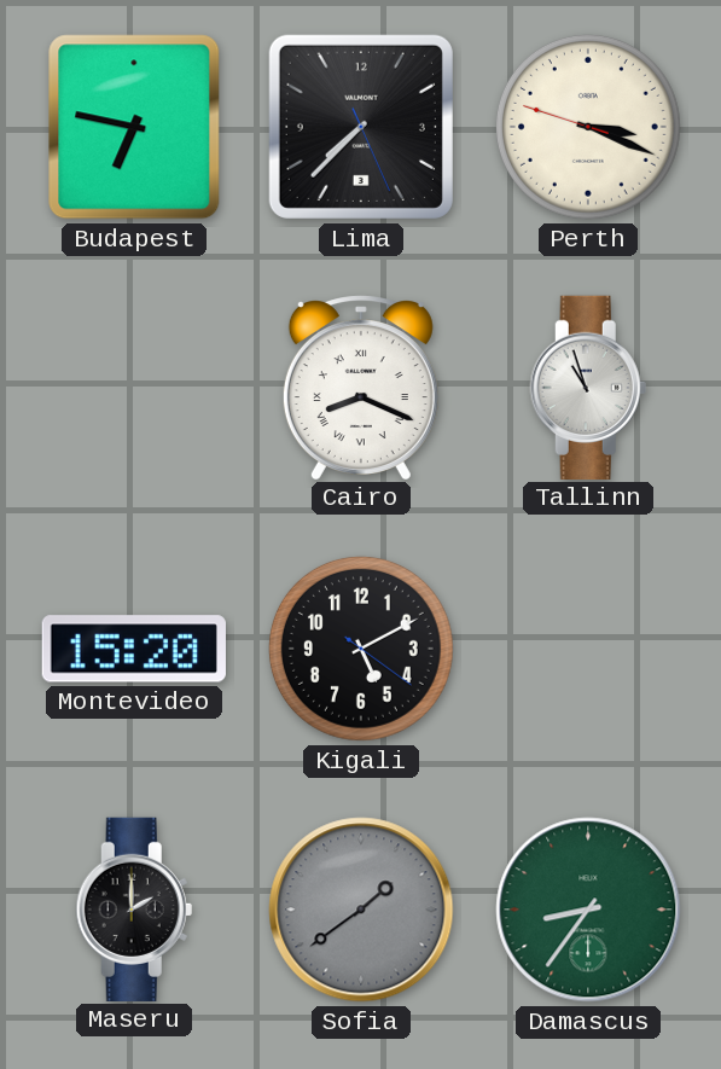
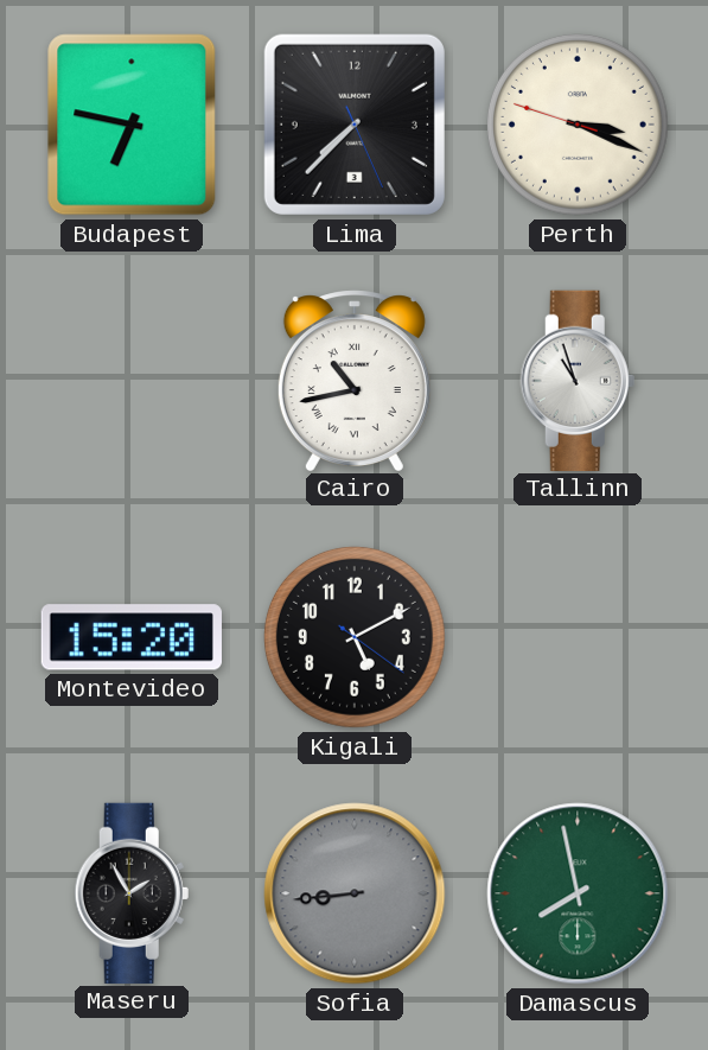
Cairo: 8:19 -> 10:43 (355, 380)
Maseru: 2:00 -> 1:55 (132, 892)
Sofia: 1:39 -> 8:44 (355, 893)
Damascus: 8:36 -> 7:58 (578, 893)
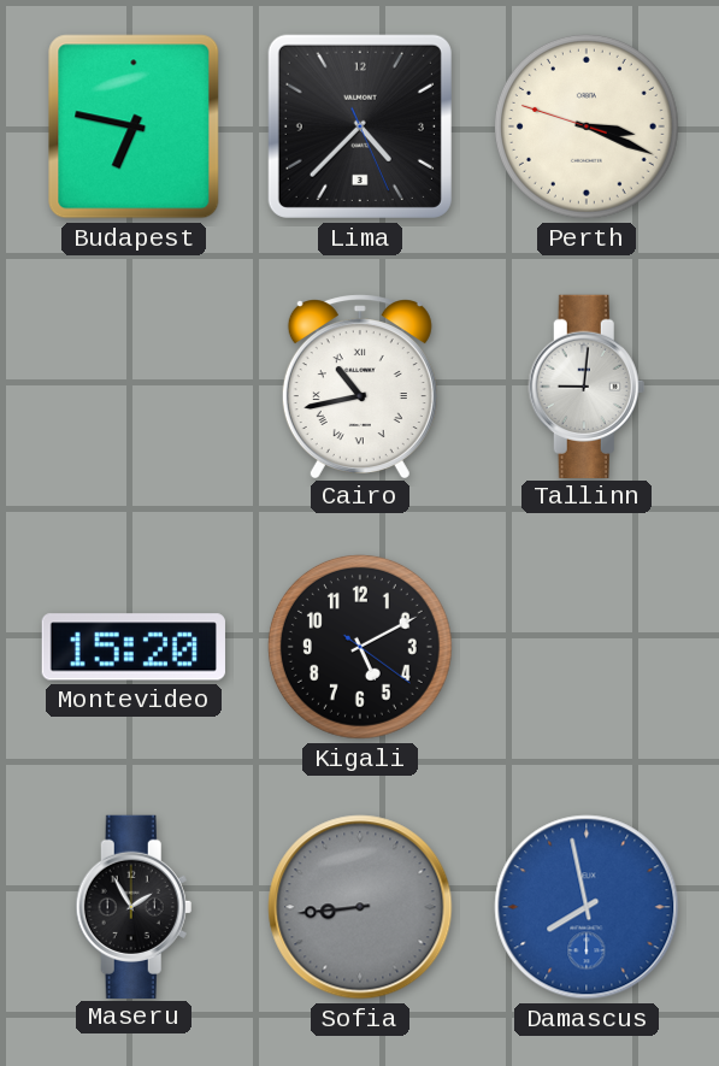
Lima: 7:37 -> 4:37 (360, 126)
Tallinn: 10:57 -> 9:01 (587, 385)
Damascus dial: green -> blue (587, 907)
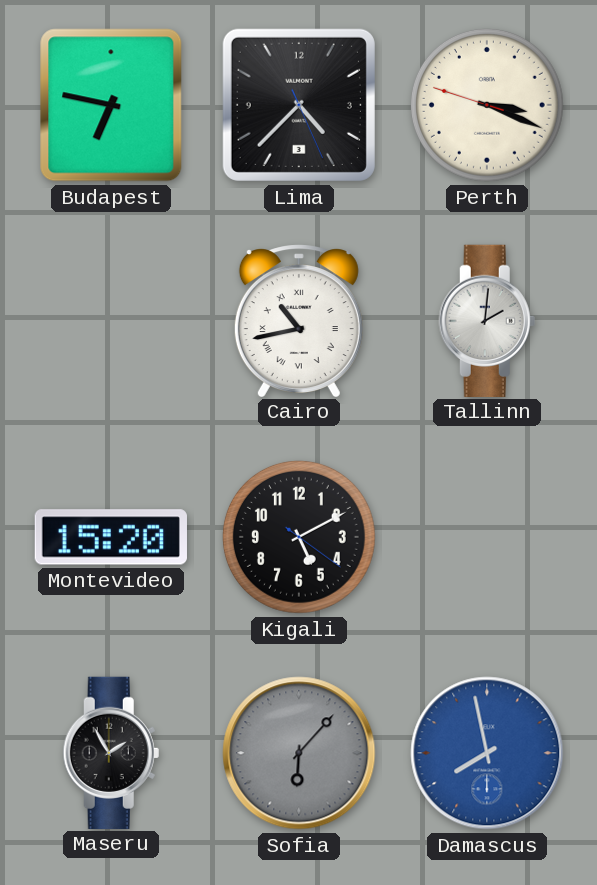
Tallinn: 9:01 -> 2:01 (487, 320)
Sofia: 8:44 -> 6:07 (299, 753)
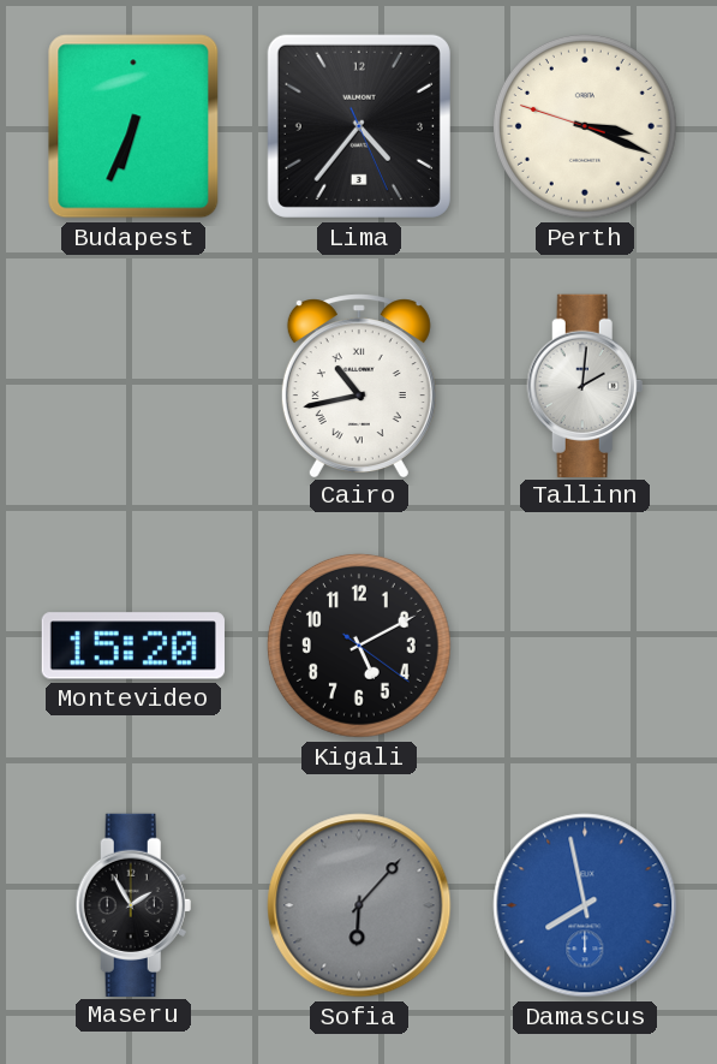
Budapest: 6:47 -> 6:34 (133, 126)
Lima: 4:37 -> 4:36 (359, 126)
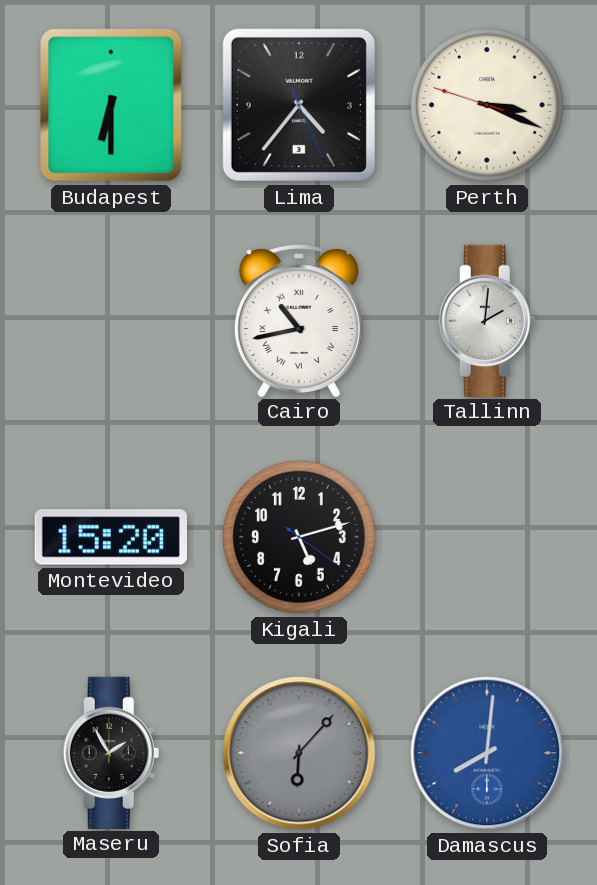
Budapest: 6:34 -> 6:30 (111, 105)
Kigali: 5:10 -> 5:12 (299, 537)
Damascus: 7:58 -> 8:01 (487, 753)
